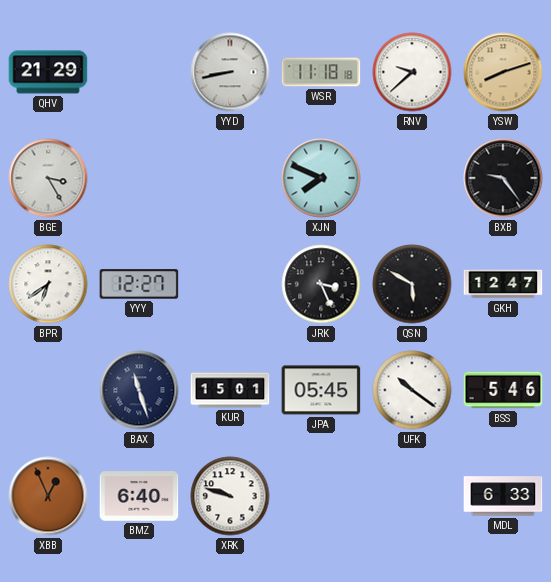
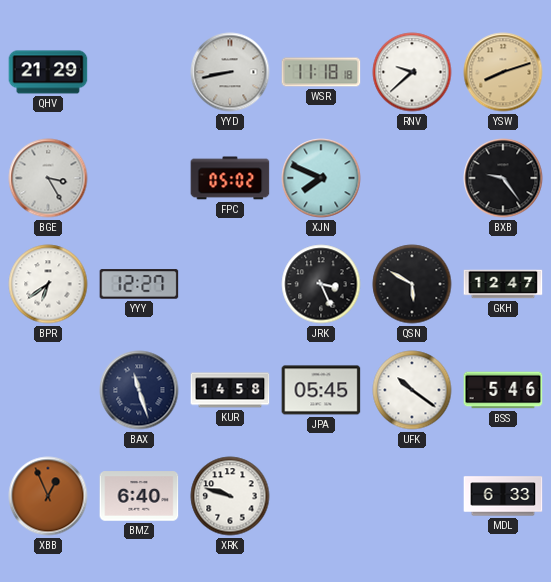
FPC: none -> 05:02 (230, 178)
KUR: 15:01 -> 14:58 (230, 390)
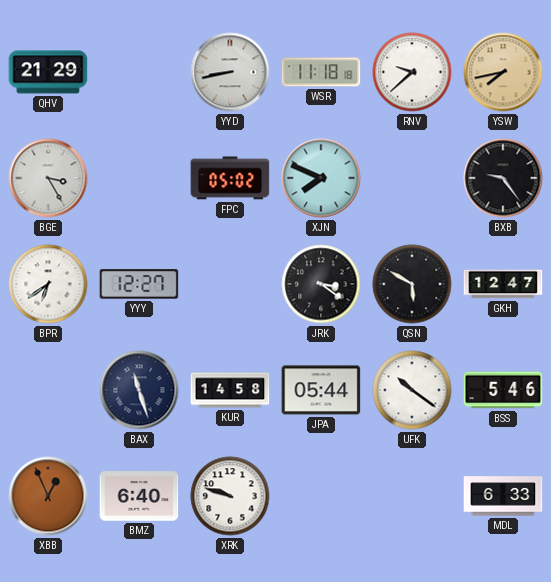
YSW: 8:12 -> 7:43 (503, 72)
JRK: 3:26 -> 3:21 (321, 284)
JPA: 05:45 -> 05:44 (321, 390)
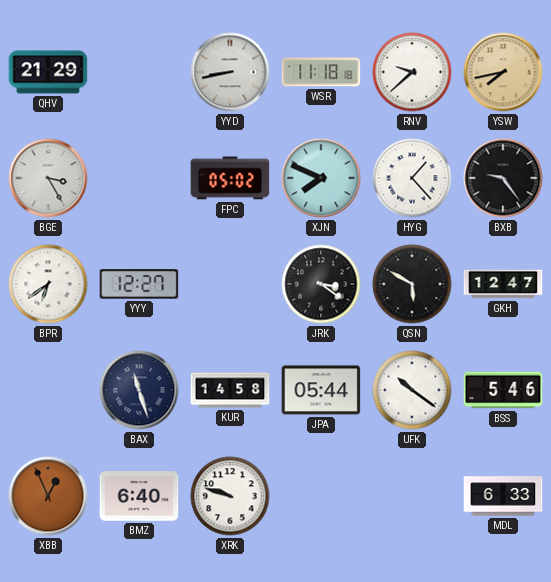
HYG: none -> 1:23 (412, 178)
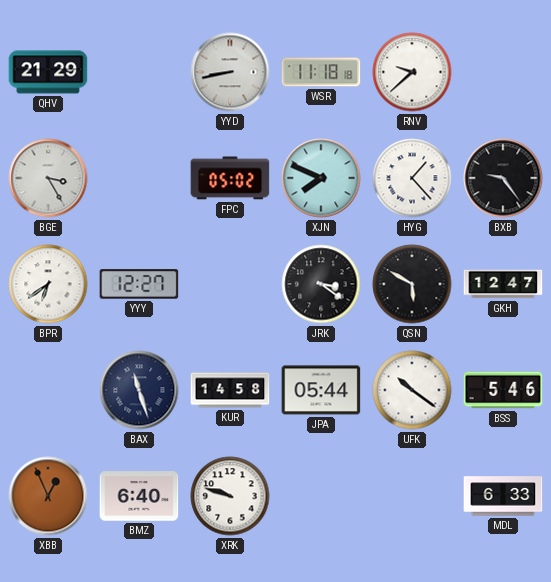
YSW: 7:43 -> none (503, 72)
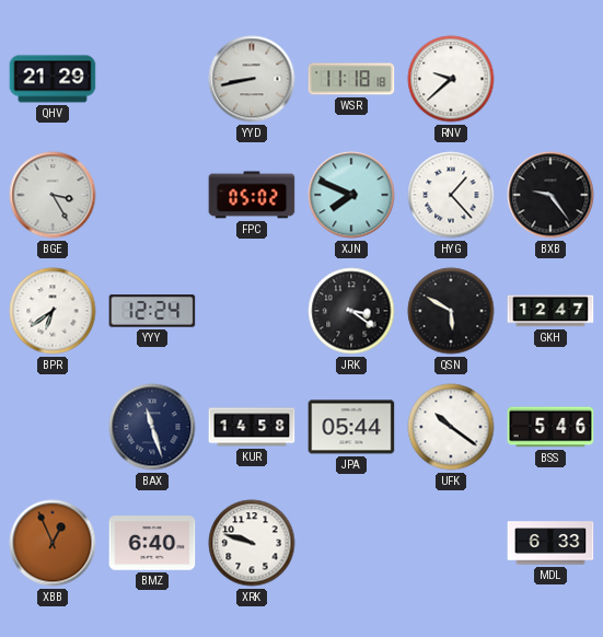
YYY: 12:27 -> 12:24 (152, 311)
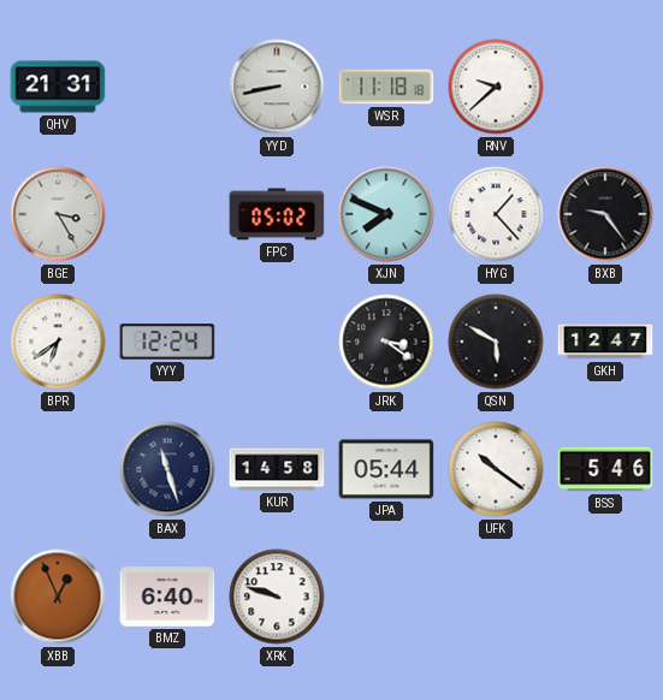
QHV: 21:29 -> 21:31 (58, 87)
MDL: 6:33 -> none (550, 543)
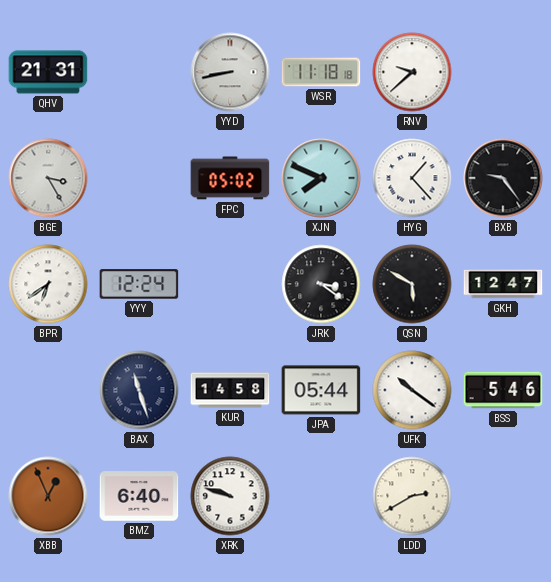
LDD: none -> 2:40 (412, 496)
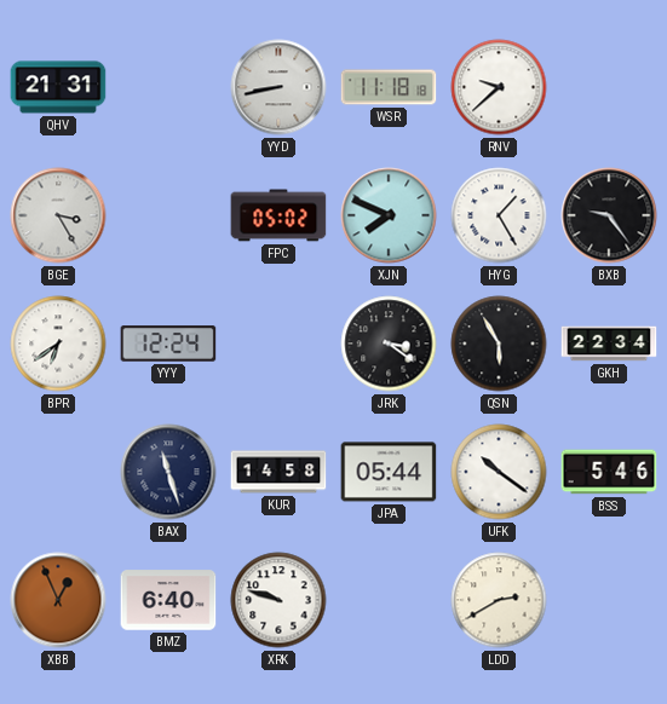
HYG: 1:23 -> 1:25 (499, 215)
QSN: 5:50 -> 5:55 (499, 344)
GKH: 12:47 -> 22:34 (609, 344)
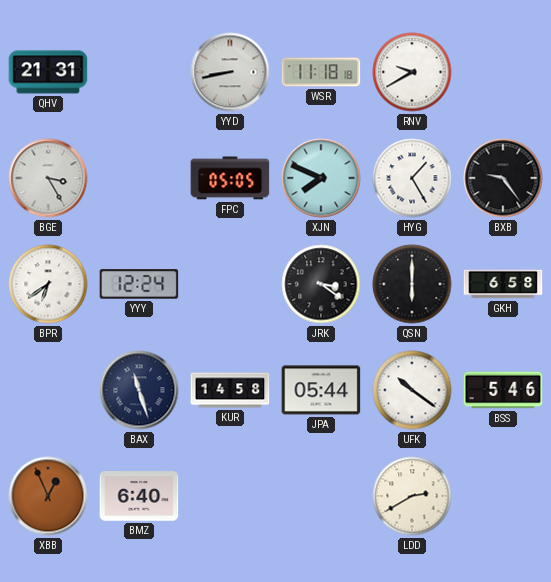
RNV: 9:38 -> 9:40 (412, 72)
FPC: 05:02 -> 05:05 (230, 178)
QSN: 5:55 -> 6:00 (412, 284)
GKH: 22:34 -> 6:58 (503, 284)
XRK: 9:48 -> none (278, 600)
